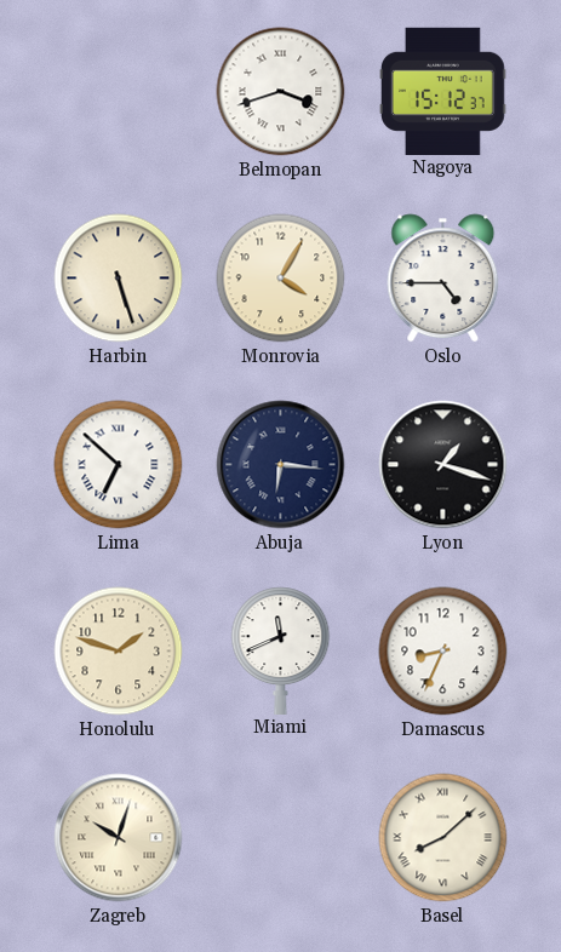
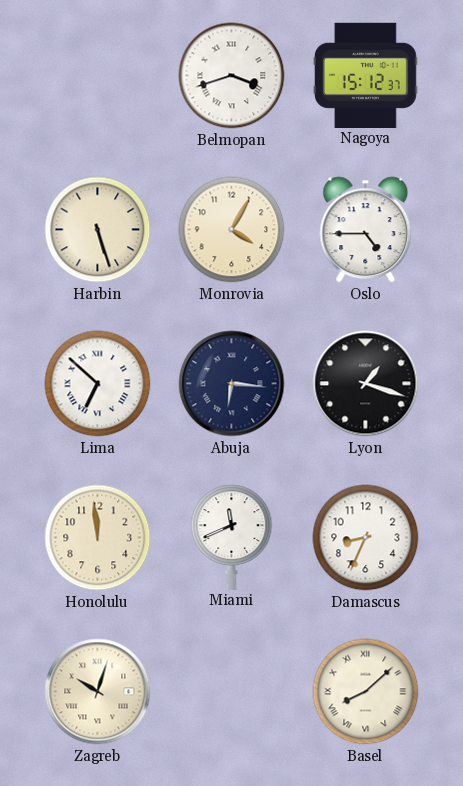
Honolulu: 1:48 -> 11:59 (98, 538)
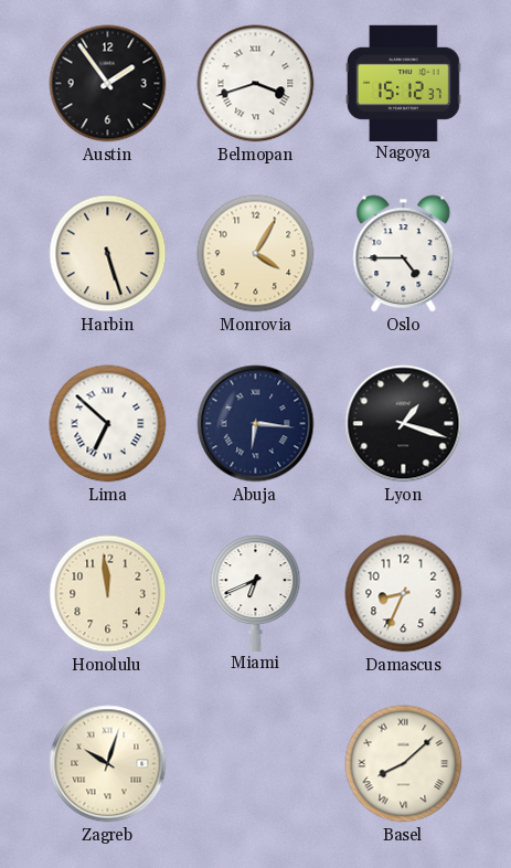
Austin: none -> 1:54 (108, 84)
Miami: 11:41 -> 6:41 (256, 593)
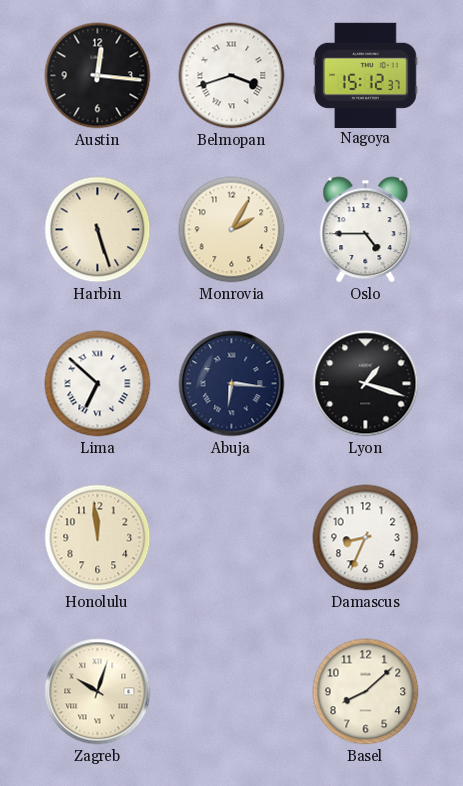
Austin: 1:54 -> 12:16 (98, 76)
Monrovia: 4:05 -> 2:05 (232, 230)
Miami: 6:41 -> none (256, 593)
Basel numerals: Roman -> Arabic (366, 692)
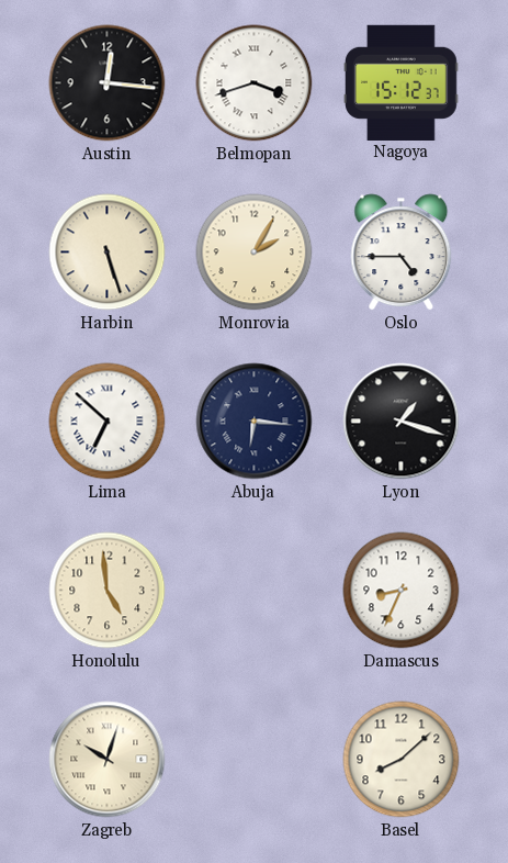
Honolulu: 11:59 -> 4:59 (108, 591)
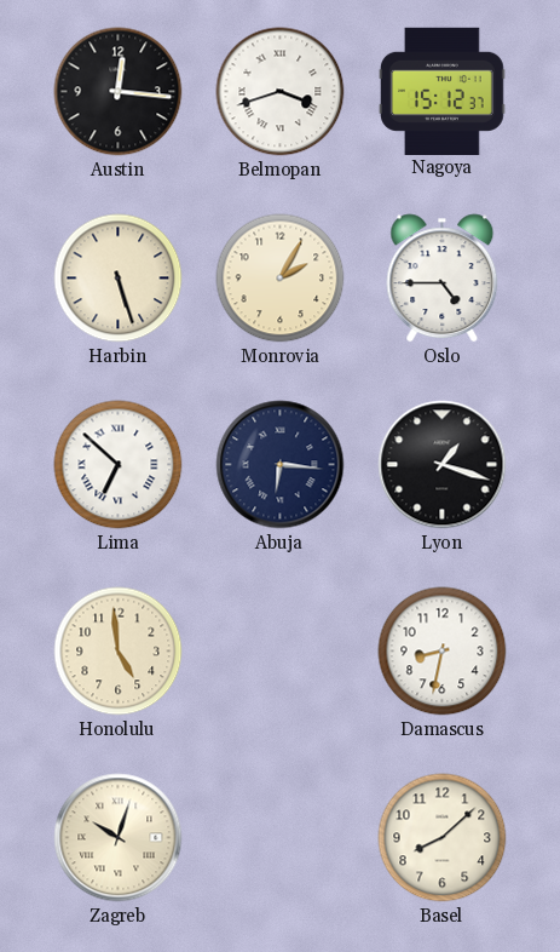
Damascus: 8:34 -> 8:32 (443, 652)
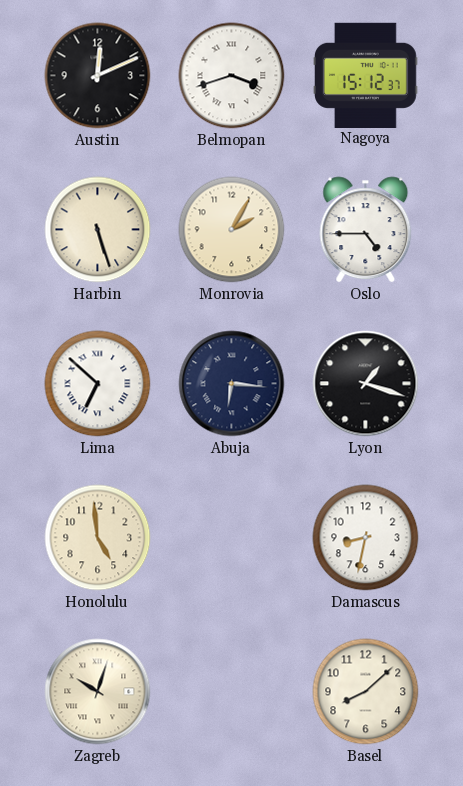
Austin: 12:16 -> 12:11 (98, 76)
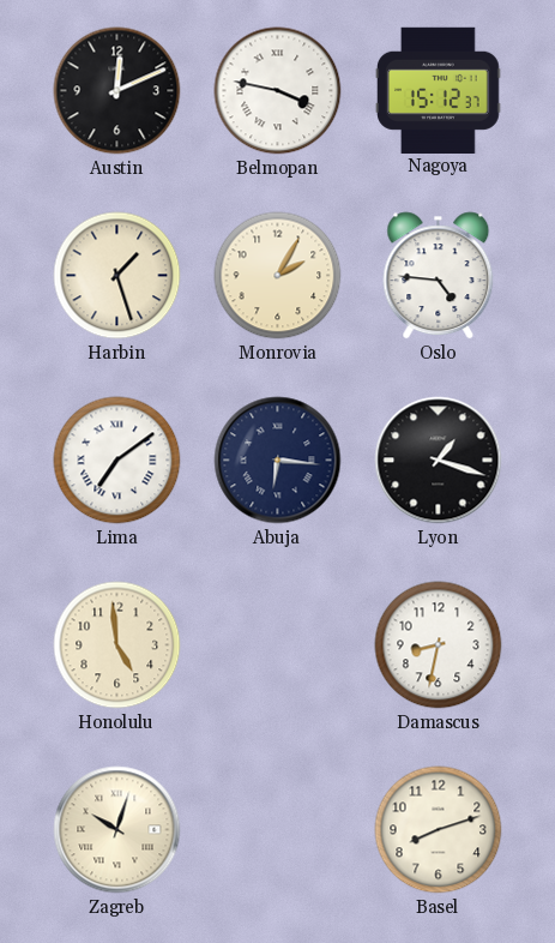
Belmopan: 3:42 -> 3:47 (278, 91)
Harbin: 5:27 -> 1:27 (117, 276)
Oslo: 4:45 -> 4:46 (439, 276)
Lima: 6:52 -> 7:09 (117, 461)
Basel: 8:08 -> 8:12 (439, 830)
